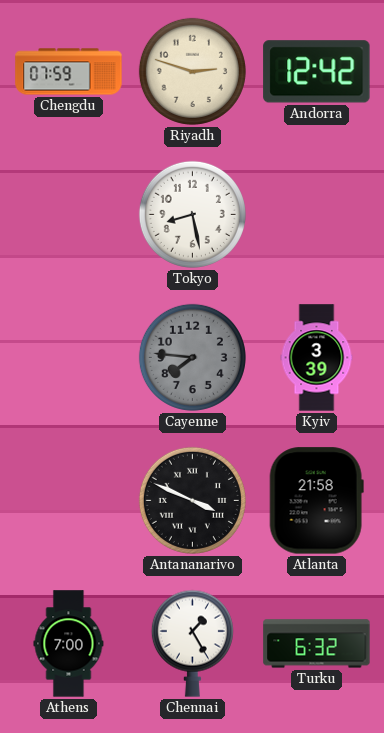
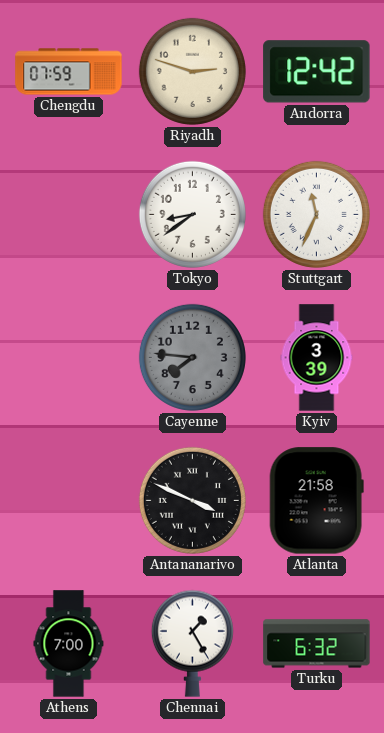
Tokyo: 8:28 -> 8:39 (192, 214)
Stuttgart: none -> 11:34 (316, 214)
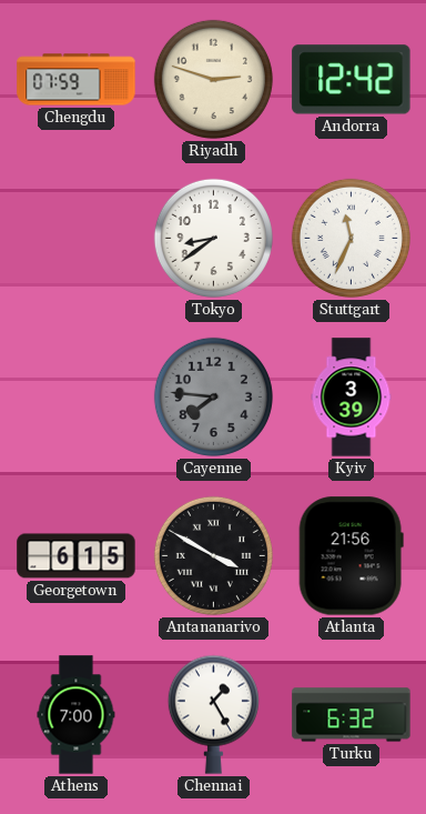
Georgetown: none -> 6:15 (77, 556)
Antananarivo: 3:49 -> 3:50 (213, 555)
Atlanta: 21:58 -> 21:56 (351, 556)
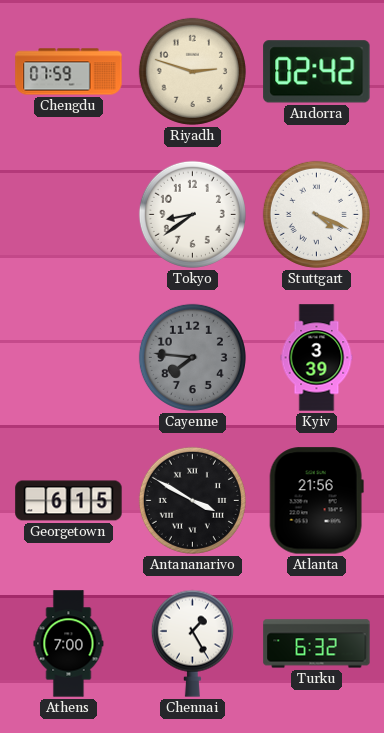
Andorra: 12:42 -> 02:42 (317, 72)
Stuttgart: 11:34 -> 4:19 (316, 214)
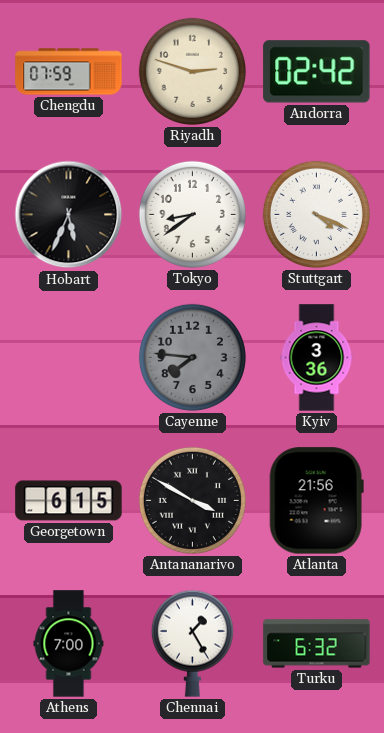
Hobart: none -> 5:34 (69, 215)
Kyiv: 3:39 -> 3:36 (317, 358)
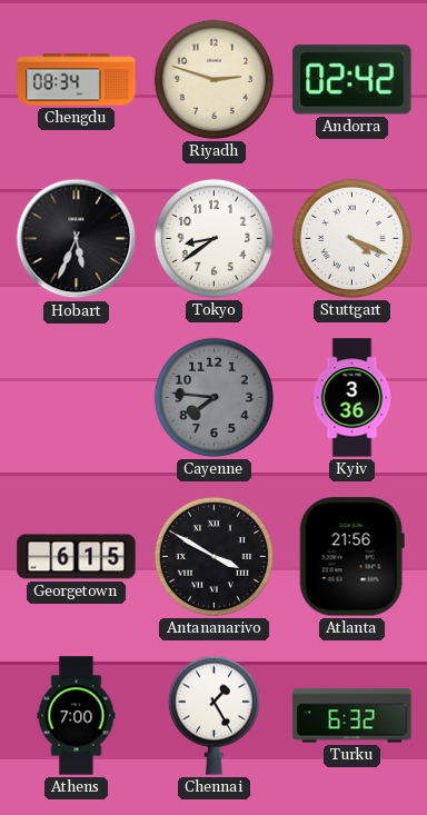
Chengdu: 07:59 -> 08:34 (77, 80)
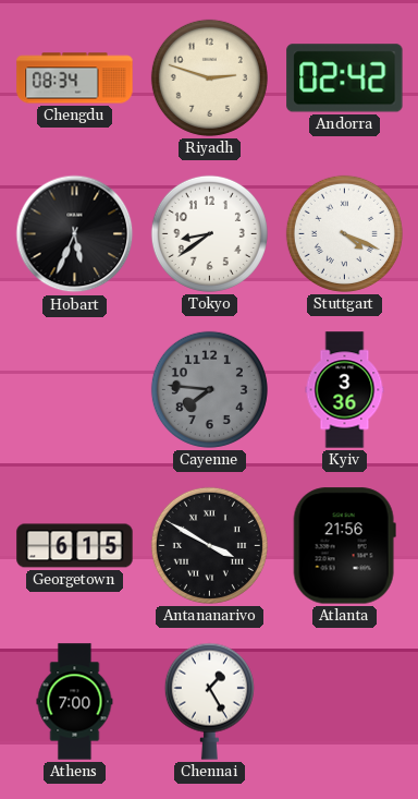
Turku: 6:32 -> none (352, 716)
